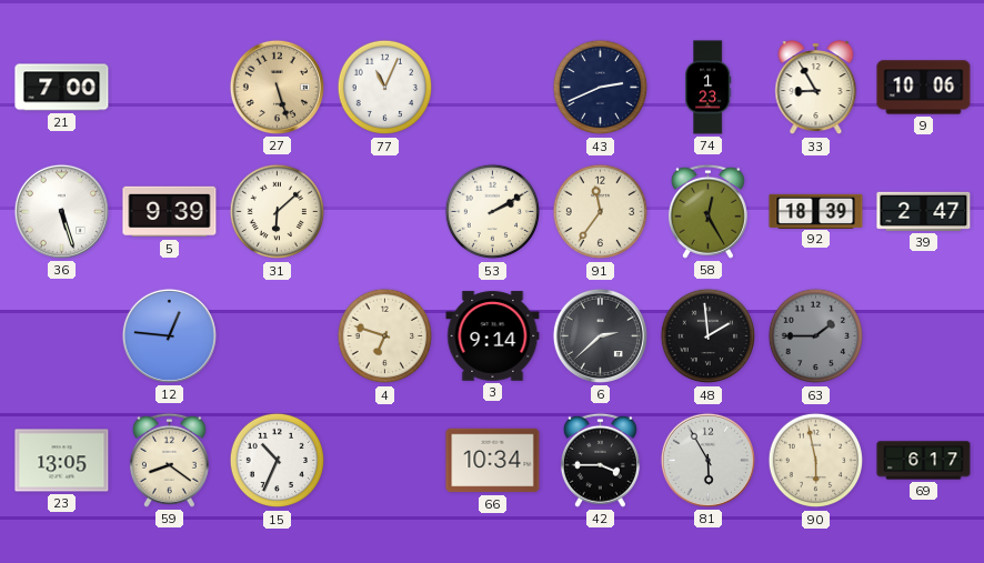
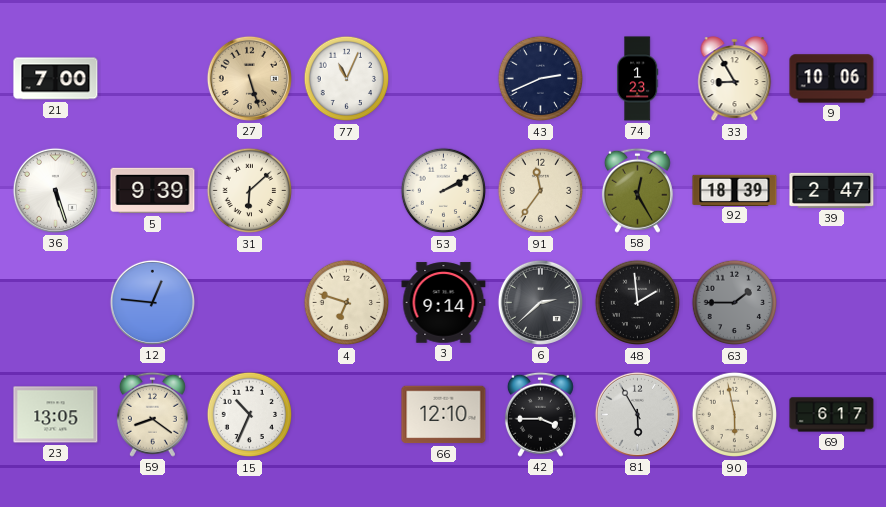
66: 10:34 -> 12:10 (444, 415)
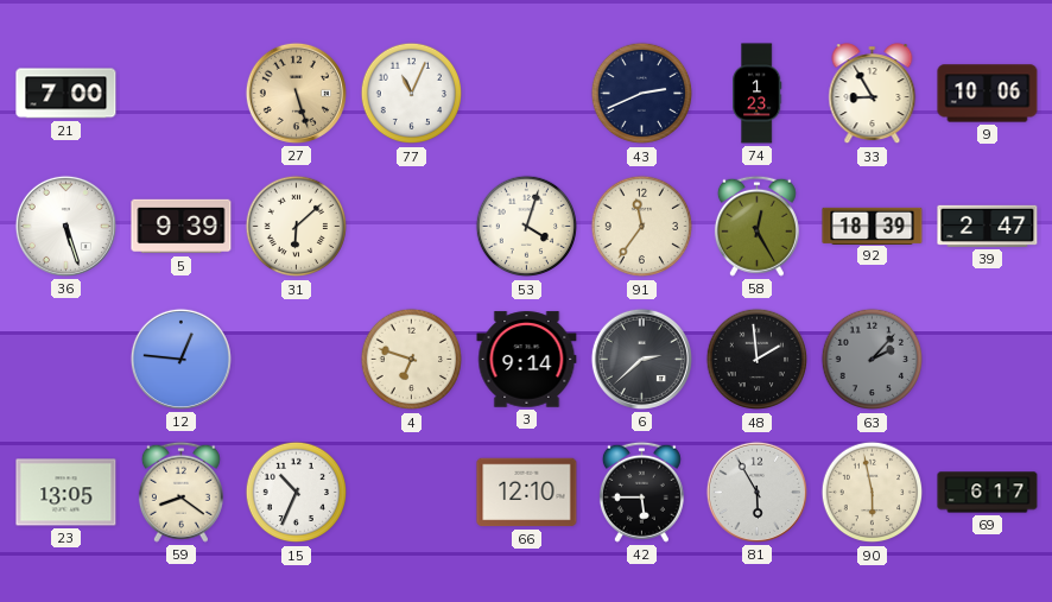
53: 2:10 -> 4:03 (527, 227)
63: 1:45 -> 2:07 (873, 360)
42: 3:45 -> 5:45 (641, 492)
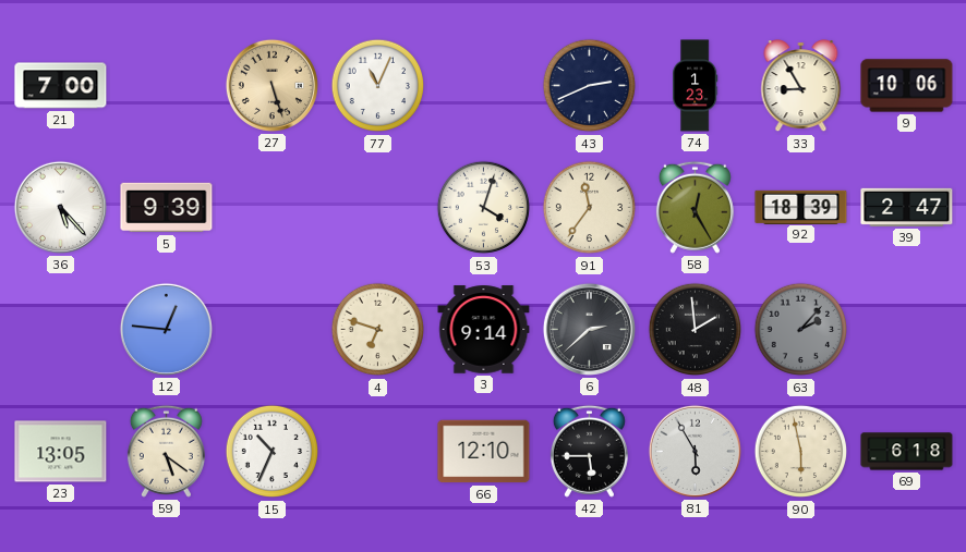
36: 5:27 -> 5:23 (60, 207)
31: 6:08 -> none (297, 227)
59: 8:21 -> 5:21 (166, 451)
69: 6:17 -> 6:18 (907, 452)
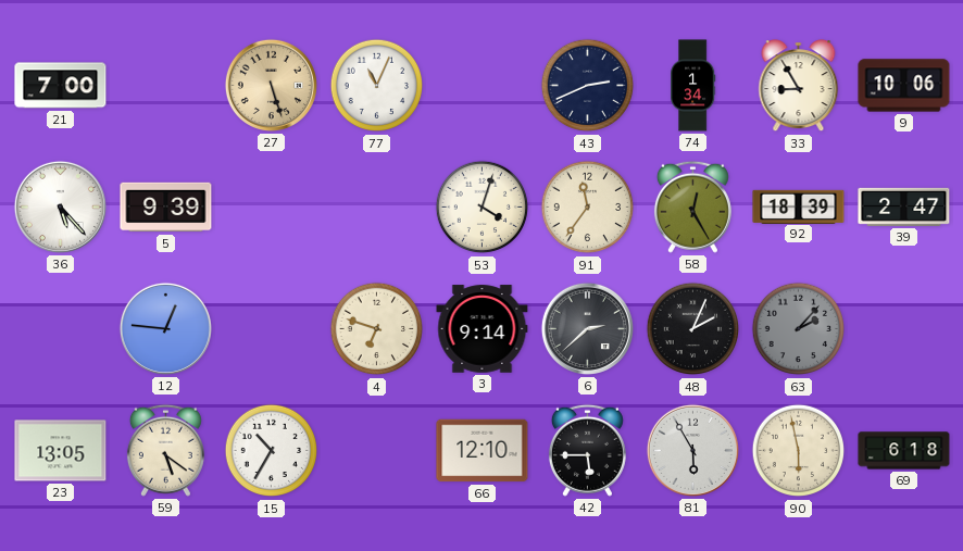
74: 1:23 -> 1:34 (693, 86)
48: 1:59 -> 2:04 (693, 329)
15: 10:34 -> 10:35 (272, 451)
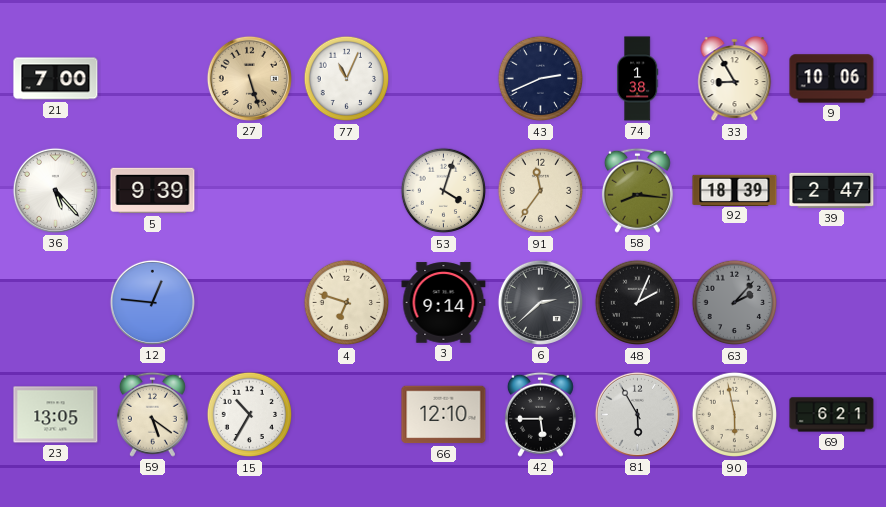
74: 1:34 -> 1:38 (638, 79)
58: 12:25 -> 8:16 (637, 190)
69: 6:18 -> 6:21 (832, 415)
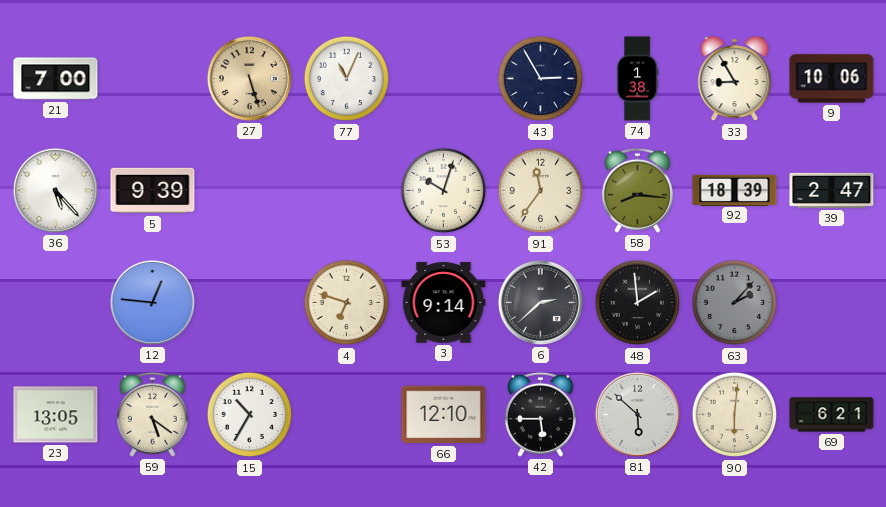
43: 2:41 -> 2:55 (541, 79)
53: 4:03 -> 10:03 (444, 191)
48: 2:04 -> 1:59 (638, 303)
81: 5:55 -> 5:52 (637, 414)
90: 5:58 -> 6:01 (735, 415)
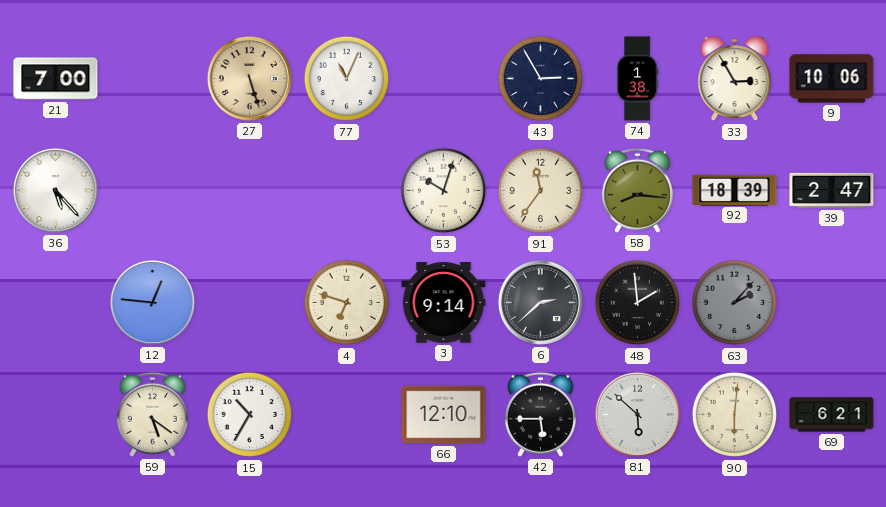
33: 8:55 -> 2:55 (735, 79)
5: 9:39 -> none (153, 191)
23: 13:05 -> none (56, 415)
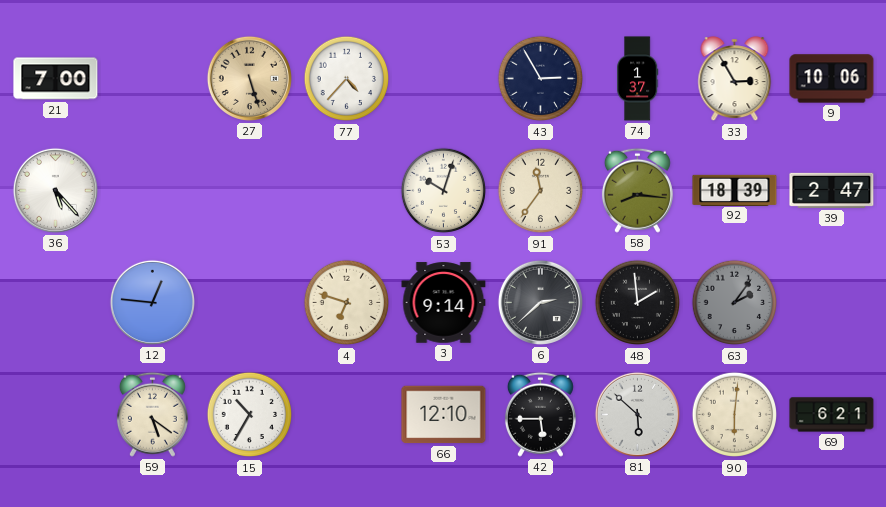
77: 11:04 -> 4:37 (347, 79)
74: 1:38 -> 1:37 (638, 79)
63: 2:07 -> 2:06 (735, 303)
